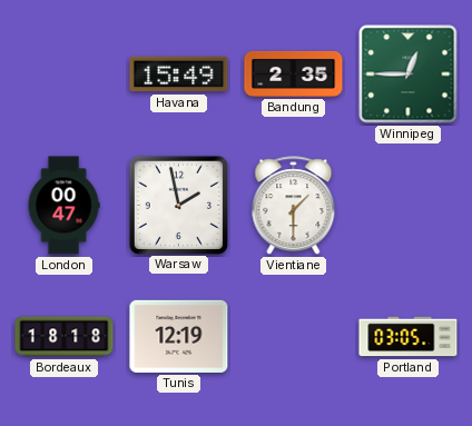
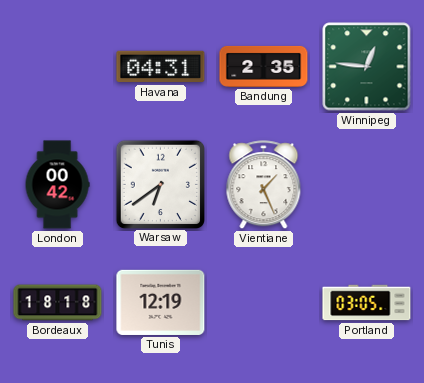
Havana: 15:49 -> 04:31 (161, 67)
Winnipeg: 12:45 -> 12:46 (367, 67)
London: 00:47 -> 00:42 (57, 185)
Warsaw: 1:58 -> 6:39 (160, 184)
Vientiane: 1:30 -> 1:26 (264, 185)
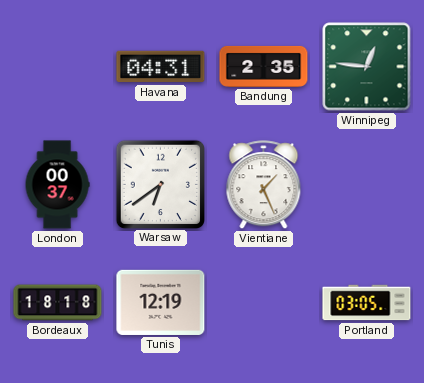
London: 00:42 -> 00:37 (57, 185)
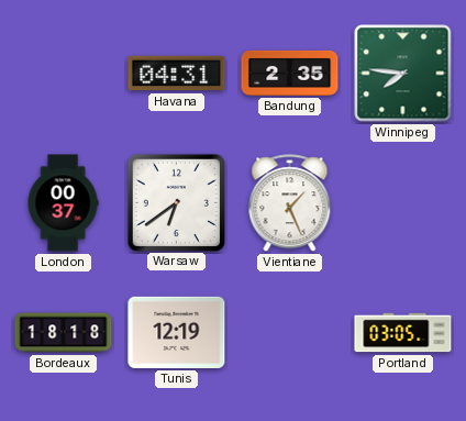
Winnipeg: 12:46 -> 7:46 (403, 74)
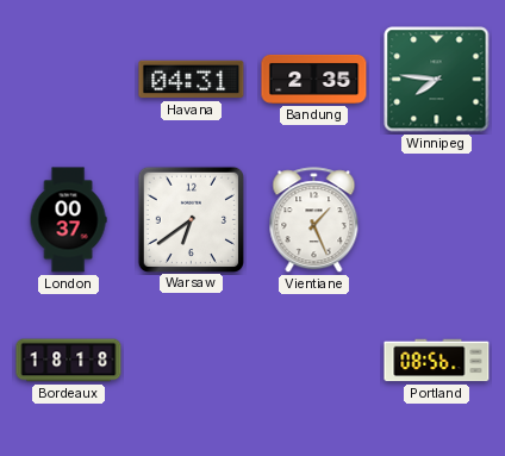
Tunis: 12:19 -> none (177, 332)
Portland: 03:05 -> 08:56 (437, 361)
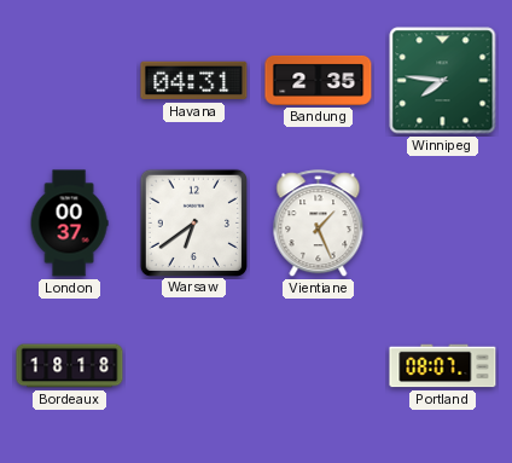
Portland: 08:56 -> 08:07 (443, 366)
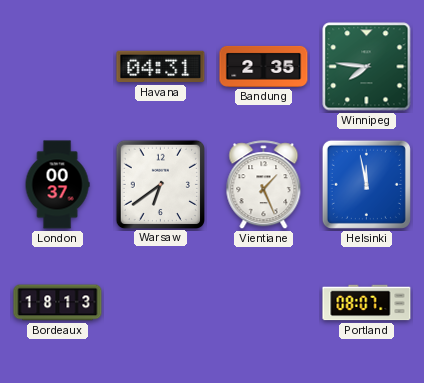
Helsinki: none -> 11:58 (366, 184)
Bordeaux: 18:18 -> 18:13 (58, 303)
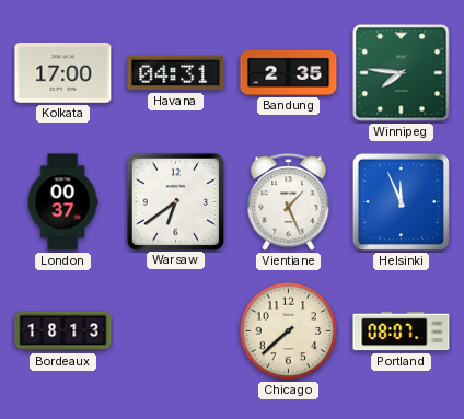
Kolkata: none -> 17:00 (63, 73)
Helsinki: 11:58 -> 11:56 (401, 201)
Chicago: none -> 7:38 (289, 331)
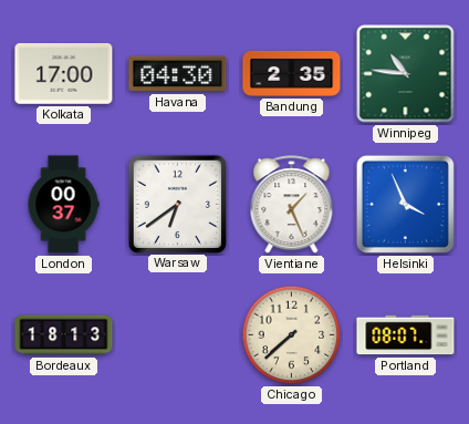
Havana: 04:31 -> 04:30 (178, 74)
Winnipeg: 7:46 -> 10:46 (406, 74)
Helsinki: 11:56 -> 3:56 (405, 204)
